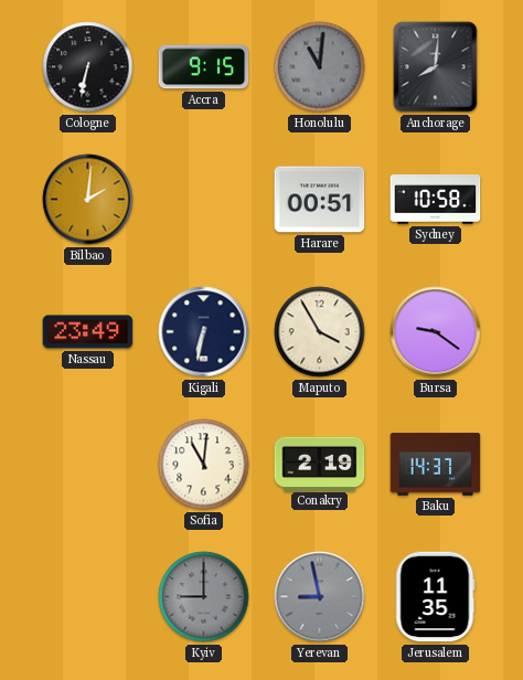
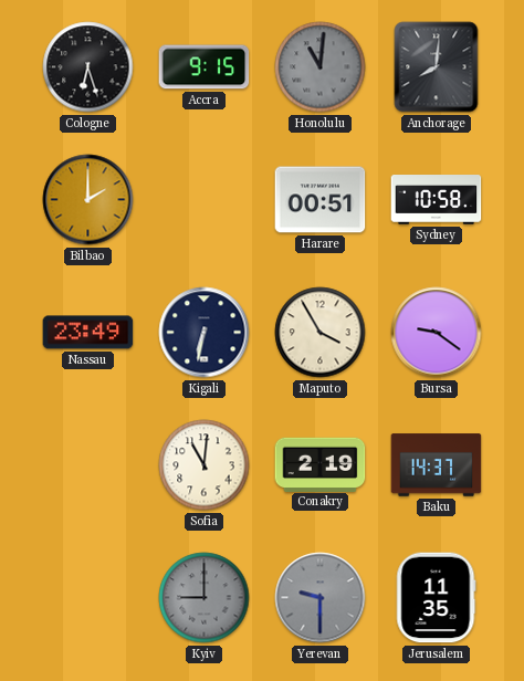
Cologne: 6:32 -> 6:27 (88, 67)
Bilbao: 2:01 -> 2:00 (88, 200)
Yerevan: 8:58 -> 9:30 (321, 598)
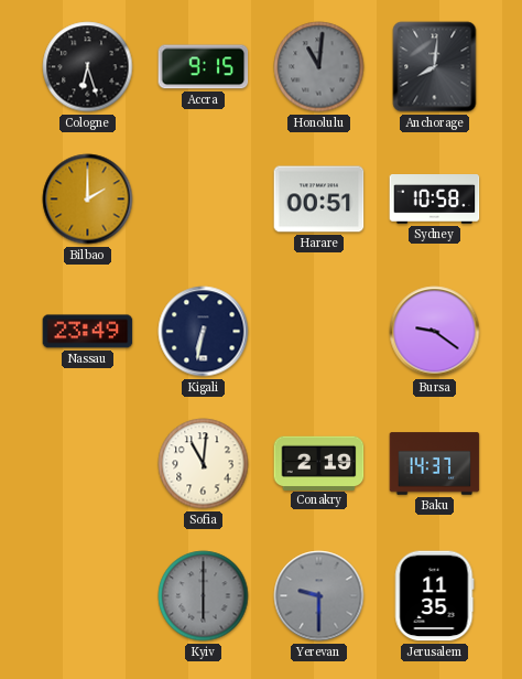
Maputo: 3:55 -> none (321, 333)
Kyiv: 9:00 -> 6:00 (204, 596)
